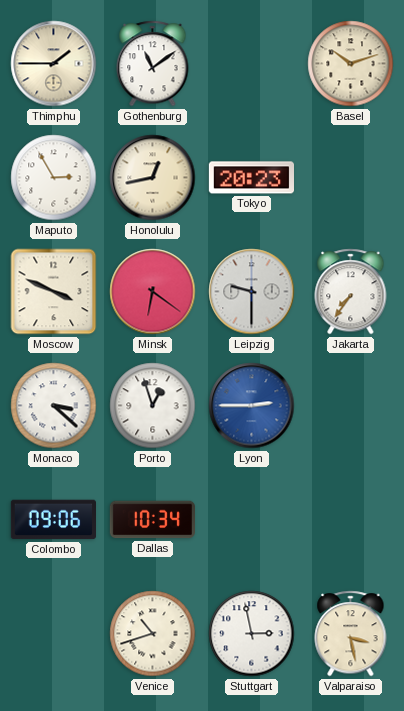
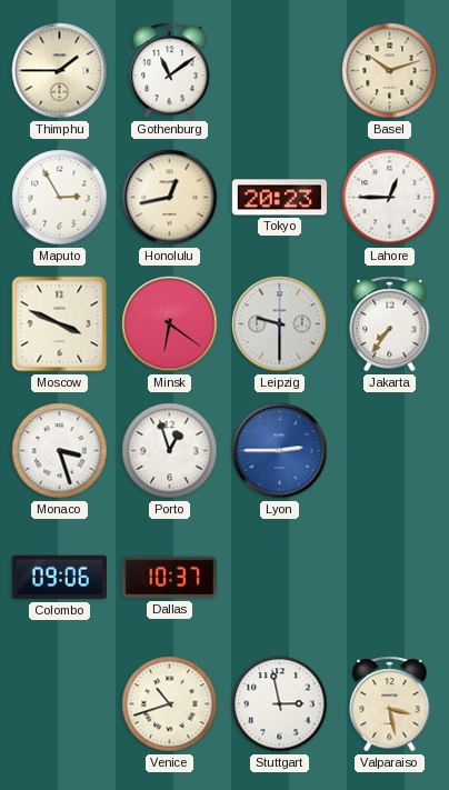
Lahore: none -> 12:45 (390, 198)
Monaco: 3:22 -> 3:27 (60, 451)
Dallas: 10:34 -> 10:37 (169, 578)
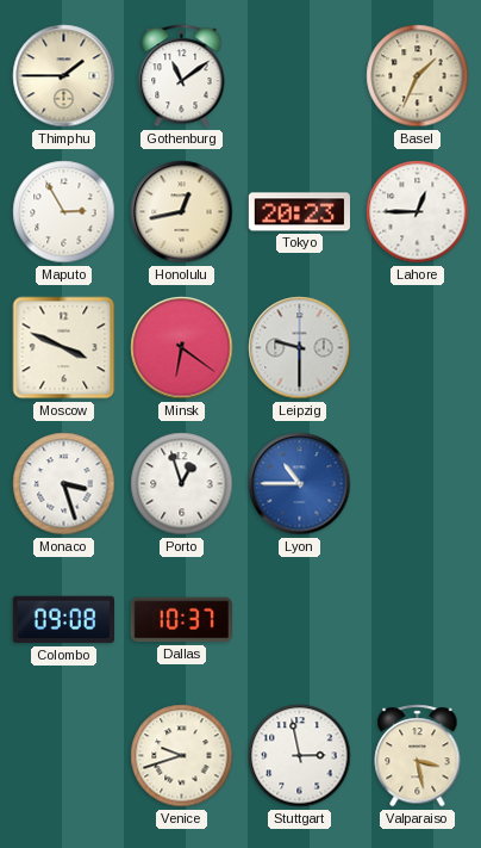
Basel: 10:12 -> 1:34 (418, 76)
Jakarta: 7:36 -> none (390, 324)
Lyon: 2:45 -> 10:45 (300, 484)
Colombo: 09:06 -> 09:08 (63, 620)
Venice: 10:42 -> 9:42 (182, 756)
